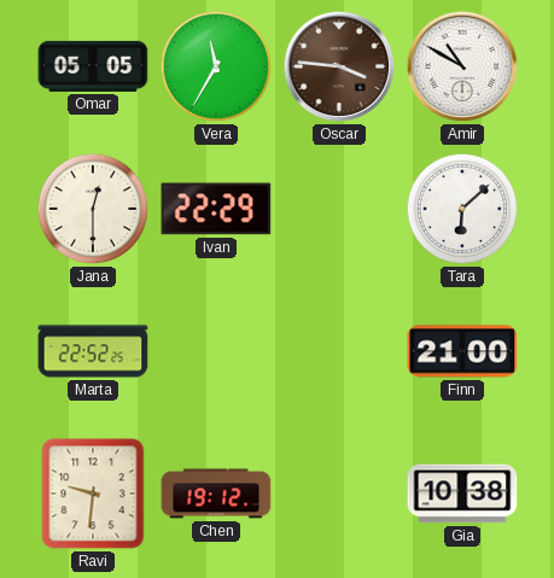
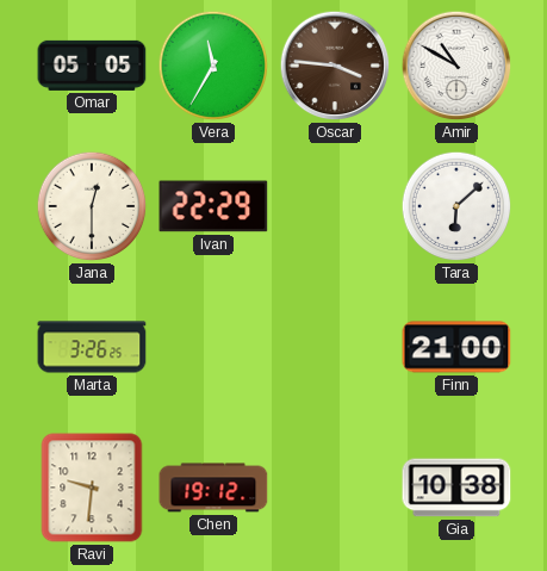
Marta: 22:52 -> 3:26 (92, 347)
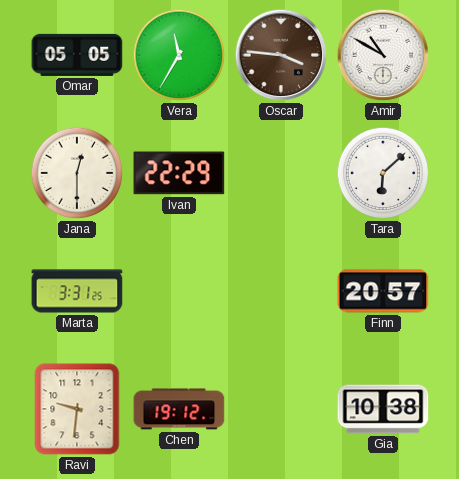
Marta: 3:26 -> 3:31 (77, 291)
Finn: 21:00 -> 20:57 (383, 291)
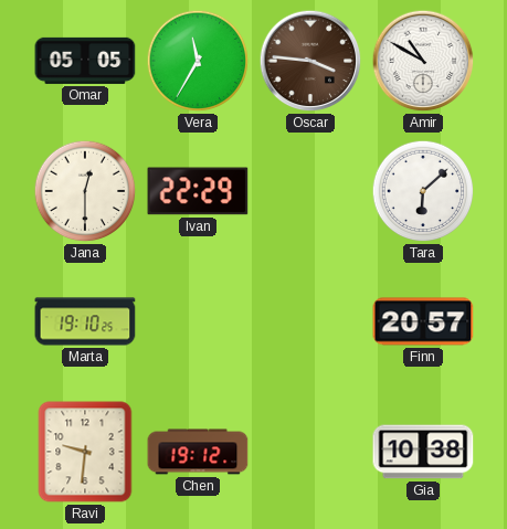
Marta: 3:31 -> 19:10 (85, 321)
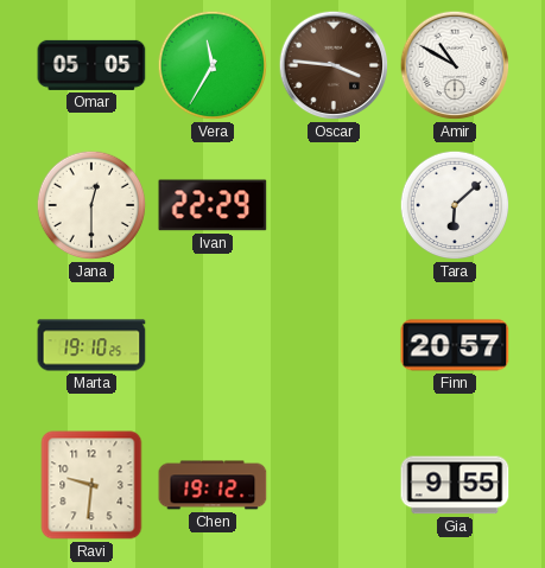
Gia: 10:38 -> 9:55 (455, 485)
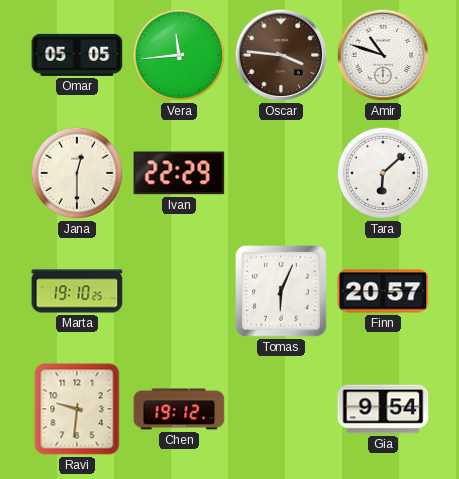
Vera: 11:35 -> 11:44 (179, 55)
Amir: 10:50 -> 10:48 (383, 55)
Tomas: none -> 6:04 (281, 291)
Gia: 9:55 -> 9:54 (383, 409)
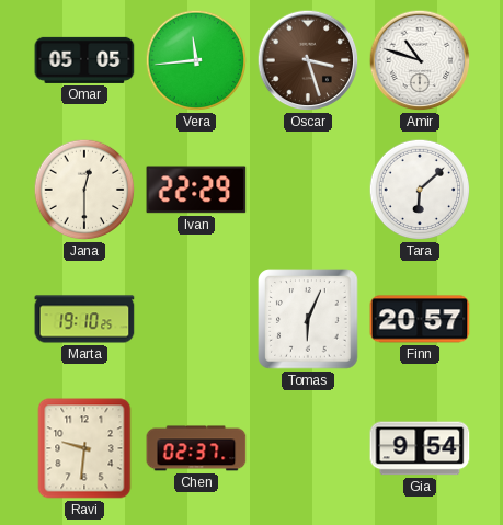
Oscar: 3:46 -> 3:27 (308, 60)
Chen: 19:12 -> 02:37 (196, 448)
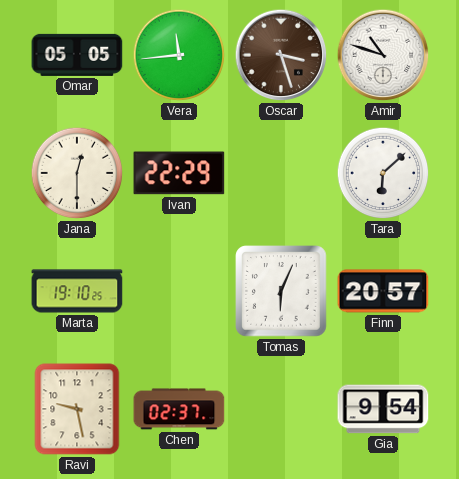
Ravi: 9:31 -> 9:28 (77, 409)
